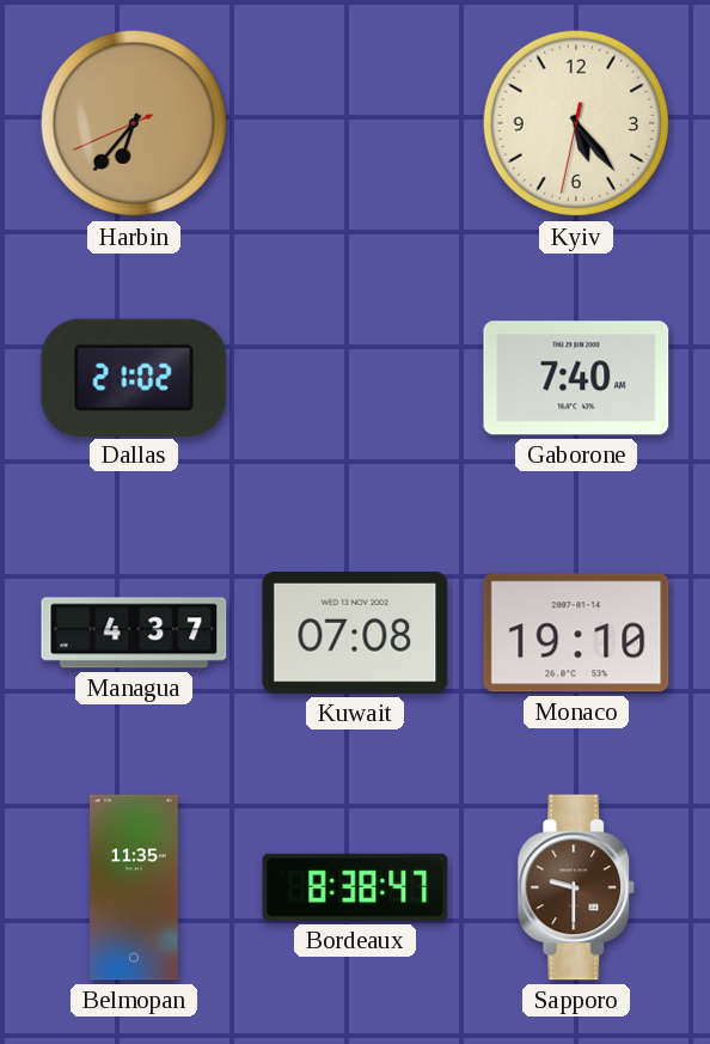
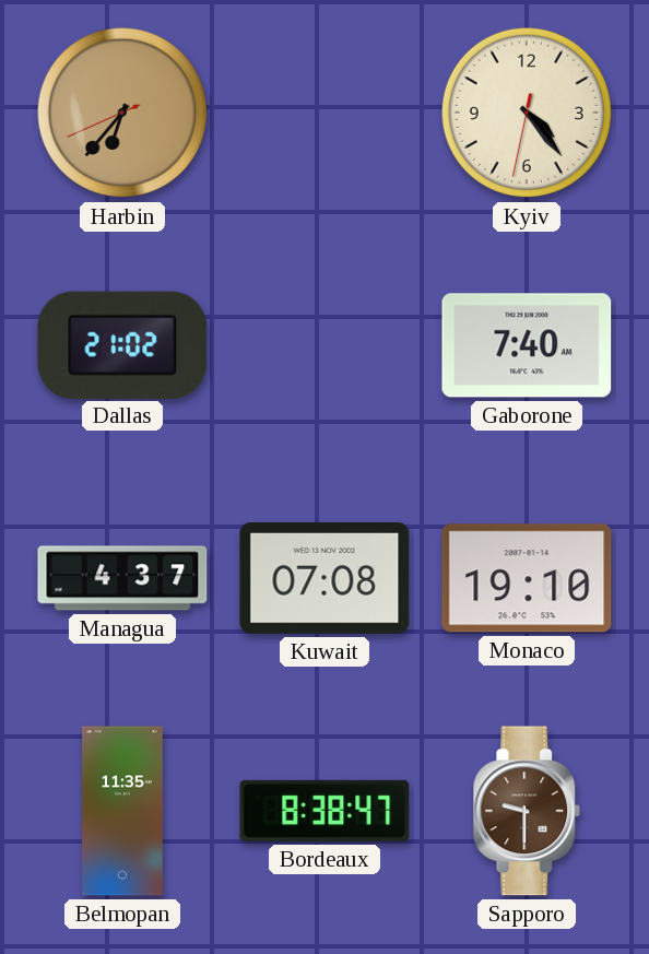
Kyiv: 5:23 -> 4:23 (527, 113)
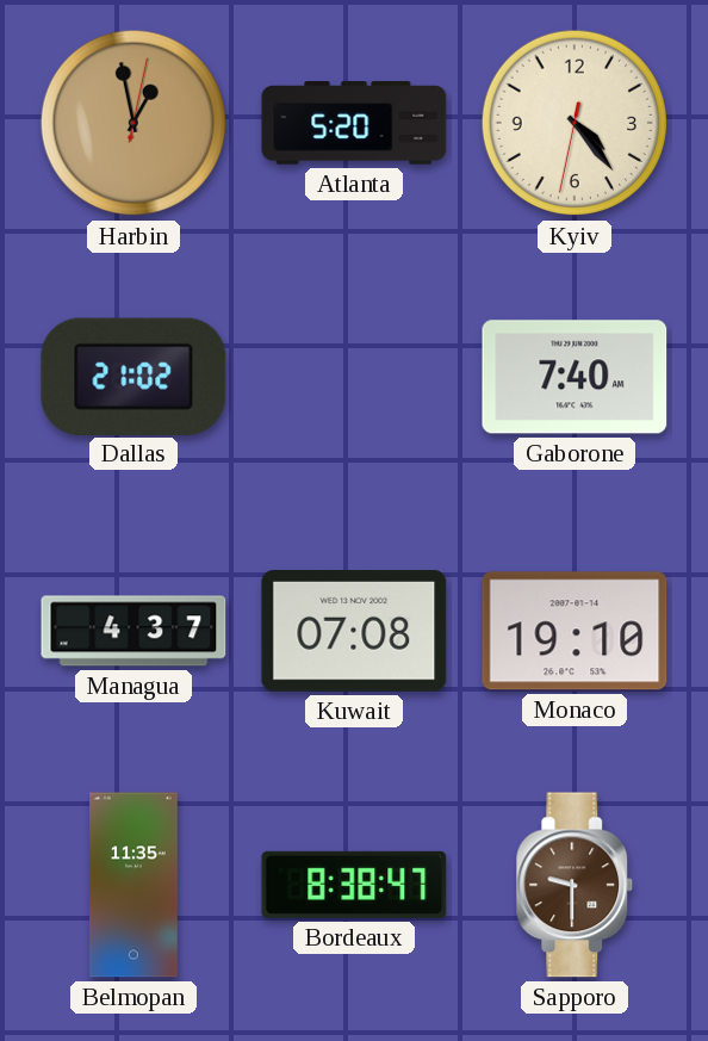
Harbin: 6:36 -> 12:58 (133, 123)
Atlanta: none -> 5:20 (354, 123)
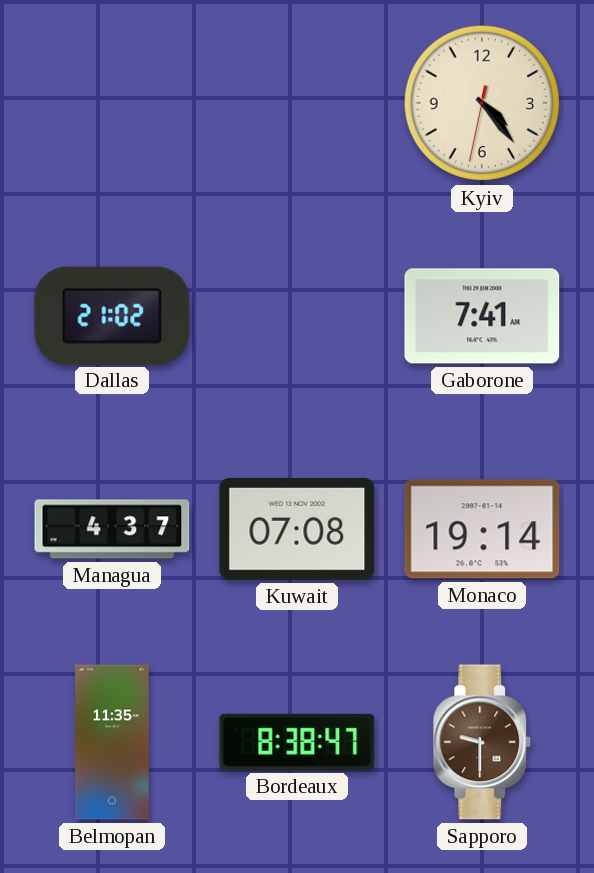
Harbin: 12:58 -> none (133, 123)
Atlanta: 5:20 -> none (354, 123)
Gaborone: 7:40 -> 7:41 (482, 316)
Monaco: 19:10 -> 19:14 (482, 529)
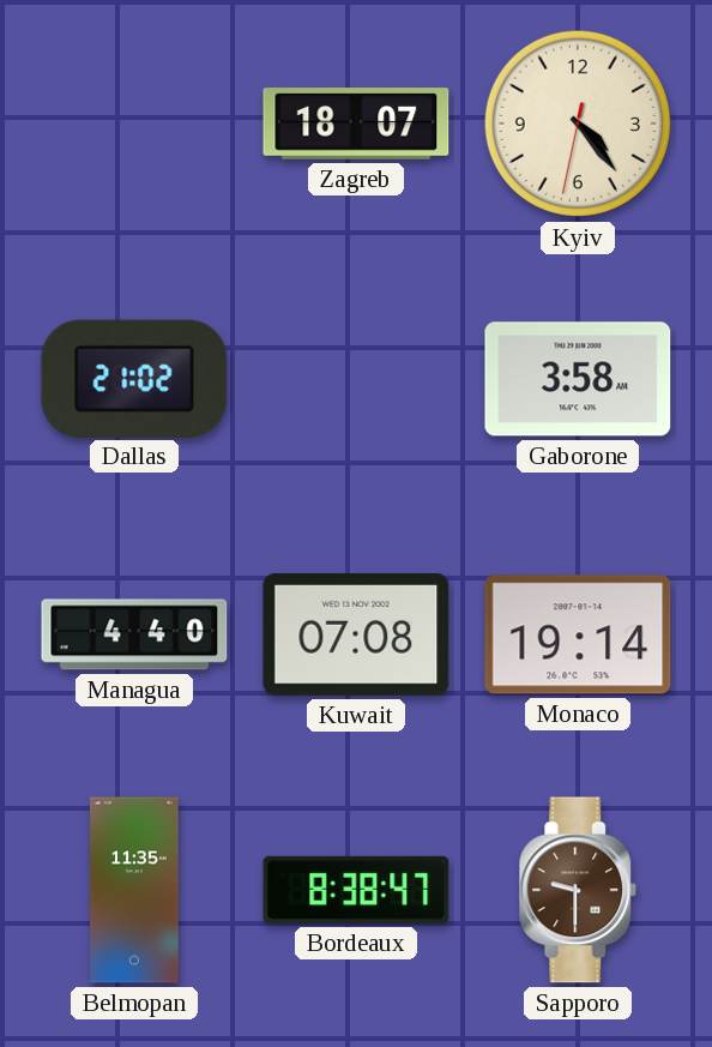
Zagreb: none -> 18:07 (356, 124)
Gaborone: 7:41 -> 3:58 (578, 379)
Managua: 4:37 -> 4:40 (134, 634)
